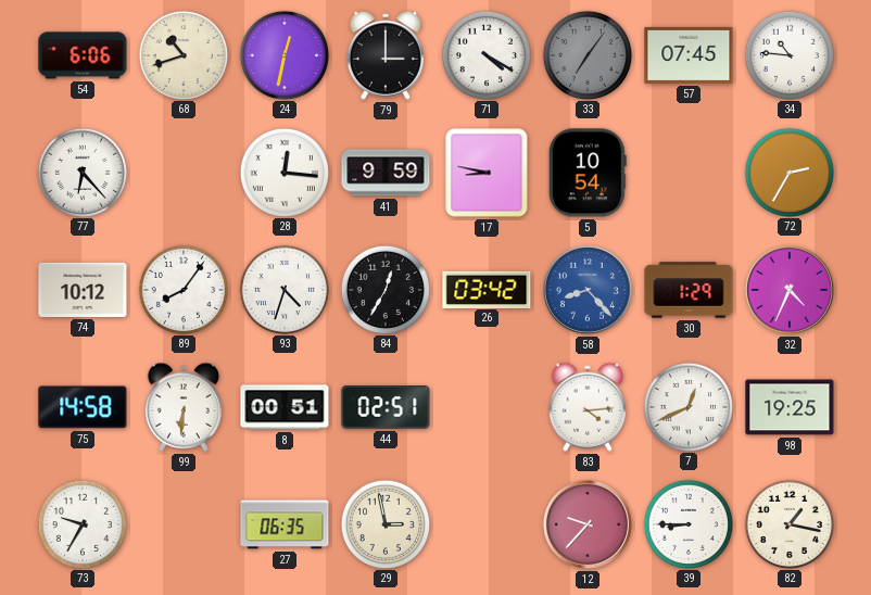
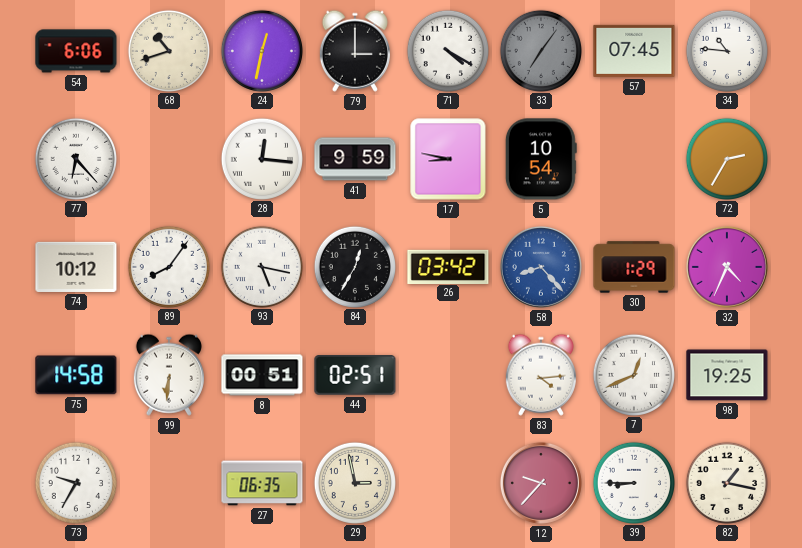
93: 4:33 -> 5:17 (261, 266)
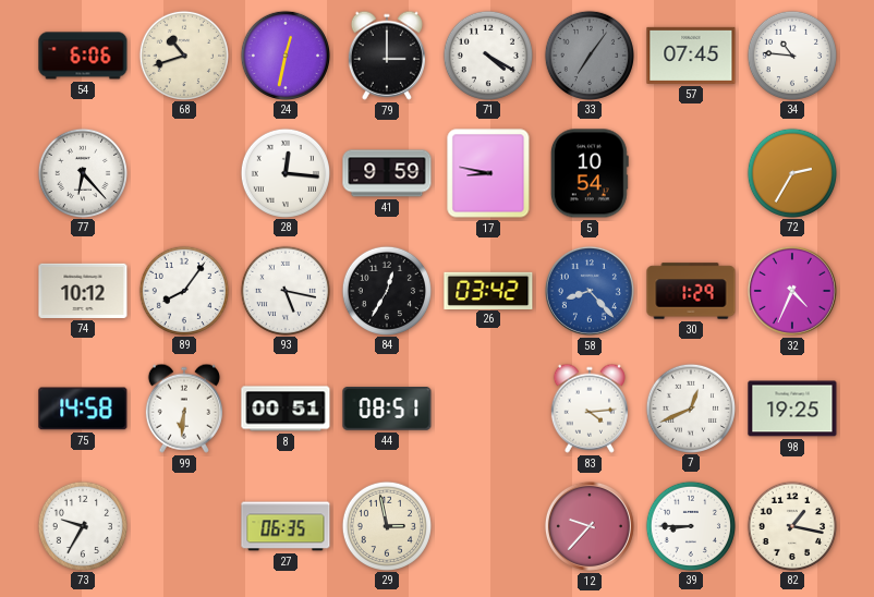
44: 02:51 -> 08:51 (387, 410)
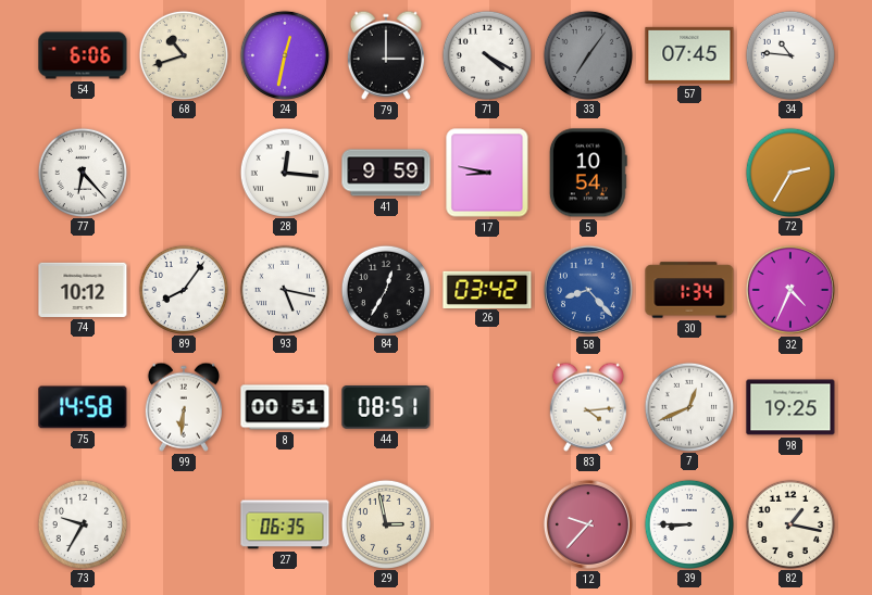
30: 1:29 -> 1:34 (689, 290)
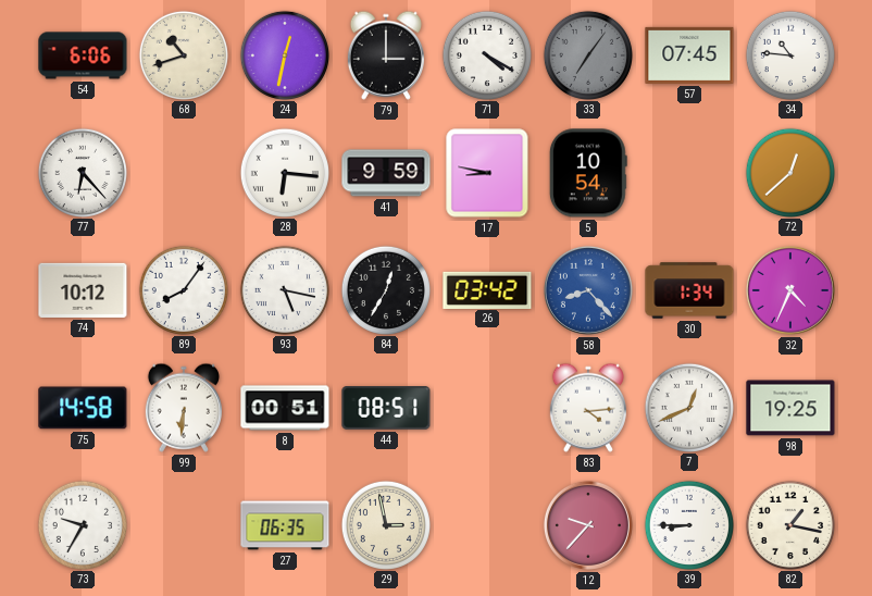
28: 12:16 -> 6:16 (284, 172)
72: 2:35 -> 12:38 (789, 172)
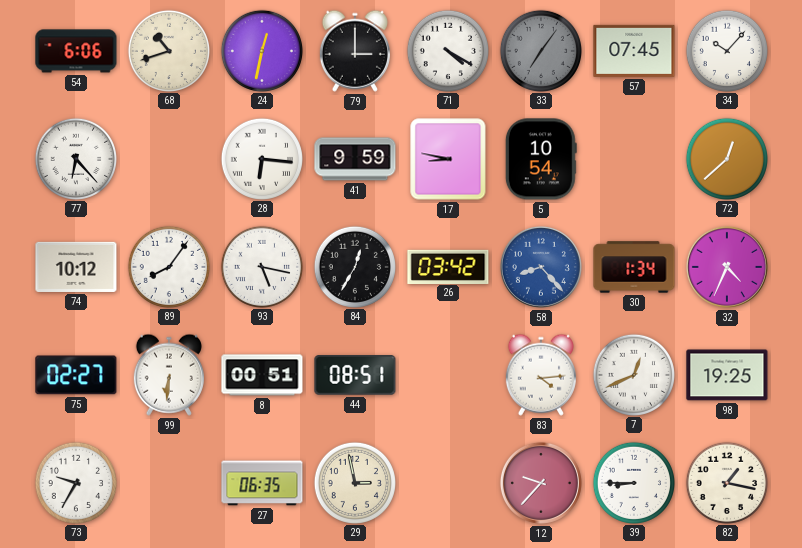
34: 10:46 -> 10:07 (726, 50)
75: 14:58 -> 02:27 (76, 375)
